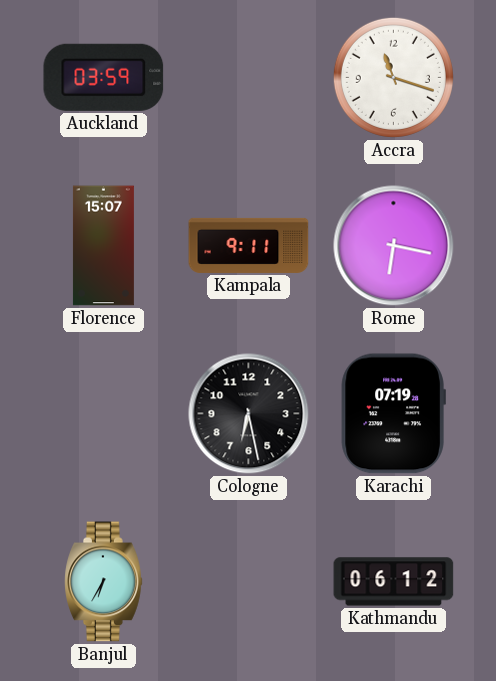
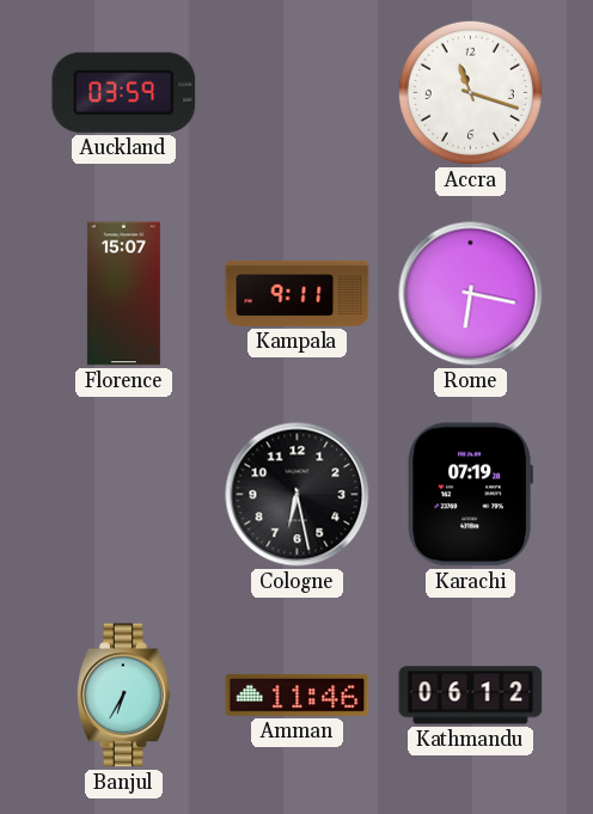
Amman: none -> 11:46 (298, 694)
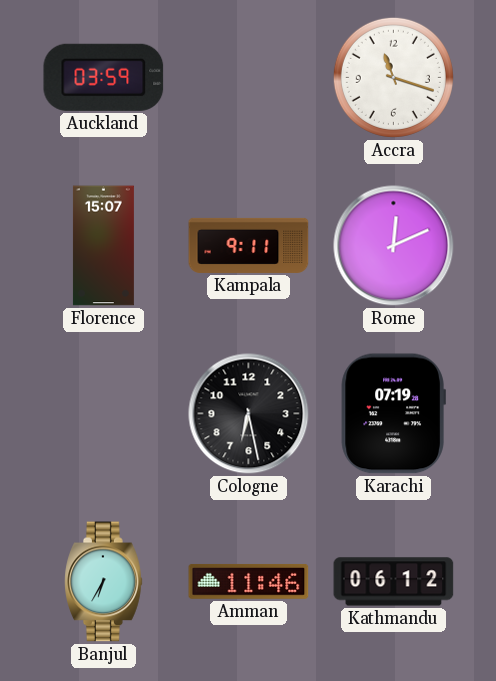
Rome: 6:17 -> 12:11 (394, 246)
